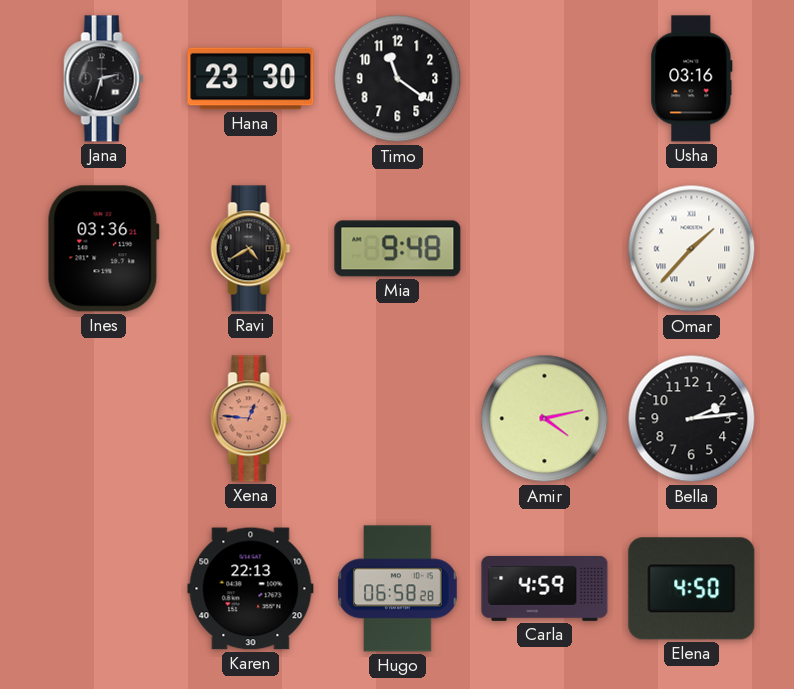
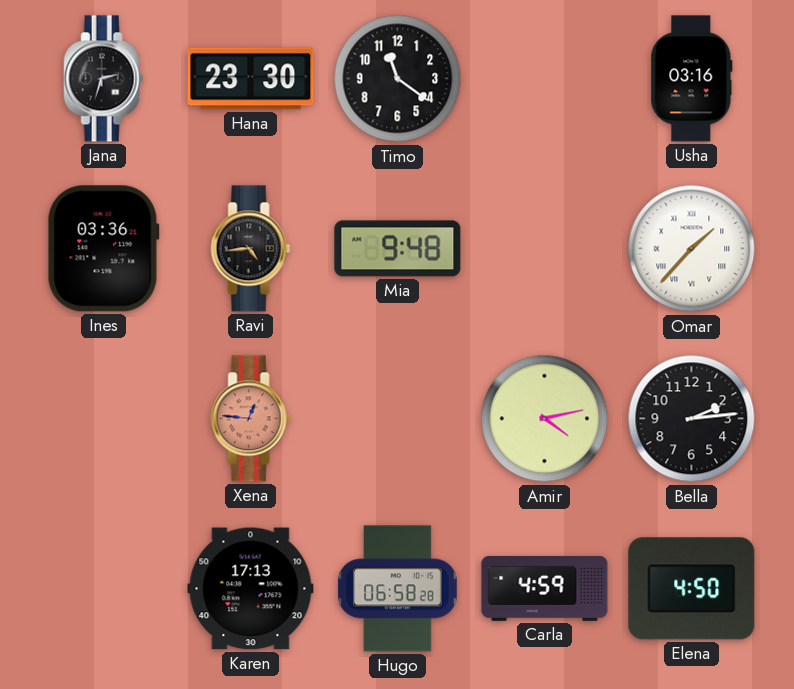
Ravi: 4:40 -> 4:44 (251, 249)
Karen: 22:13 -> 17:13 (251, 589)
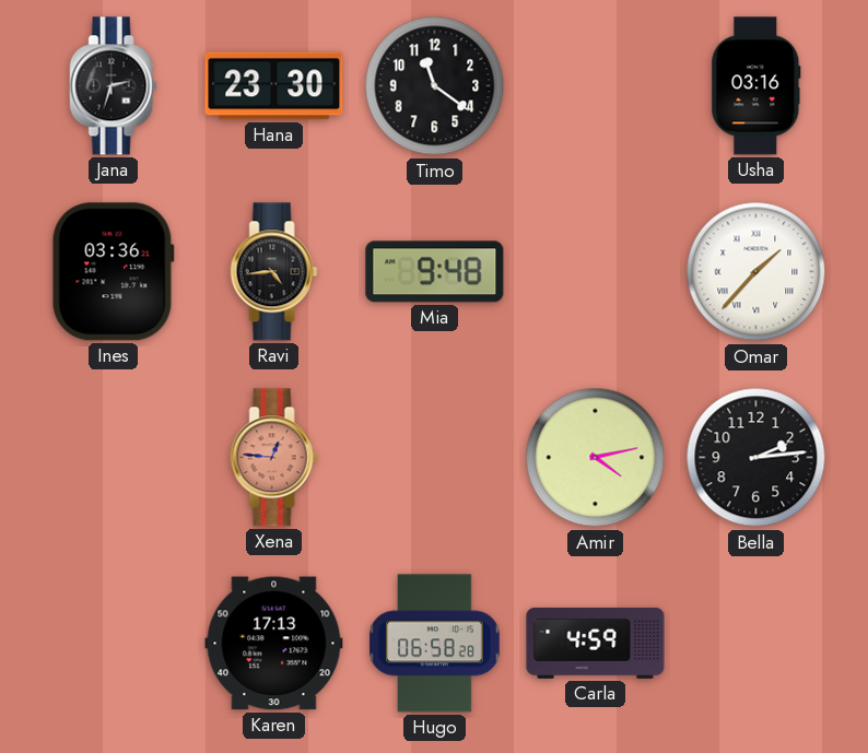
Elena: 4:50 -> none (692, 589)
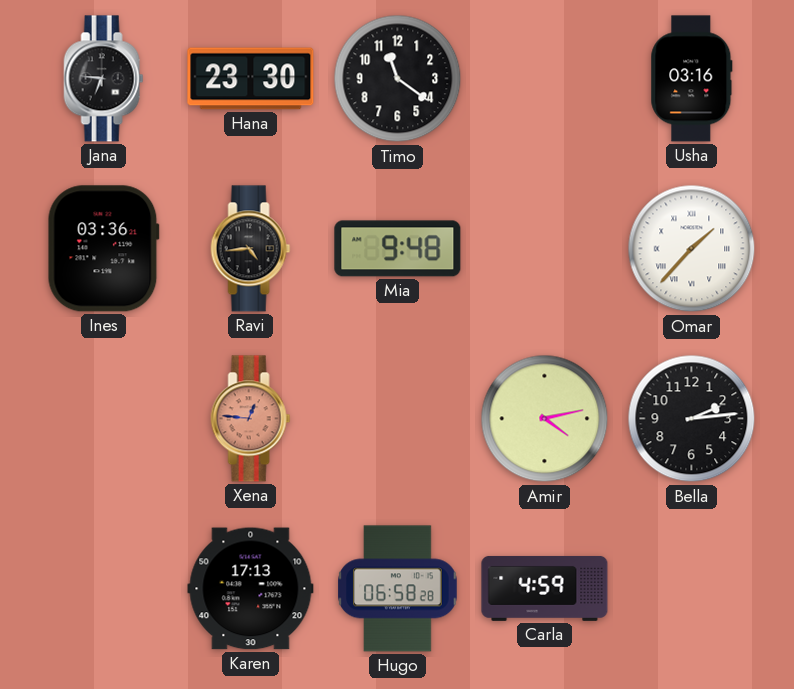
Jana: 2:33 -> 6:46 (104, 79)
